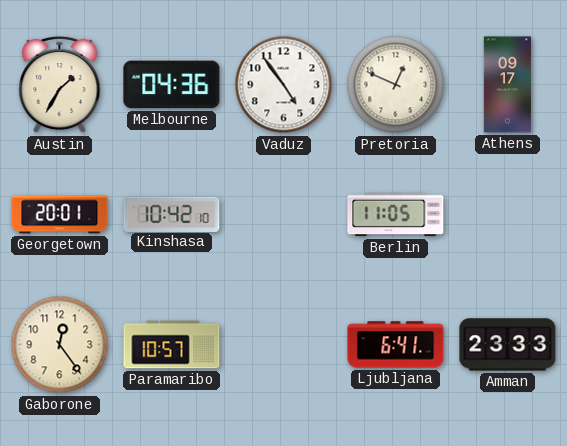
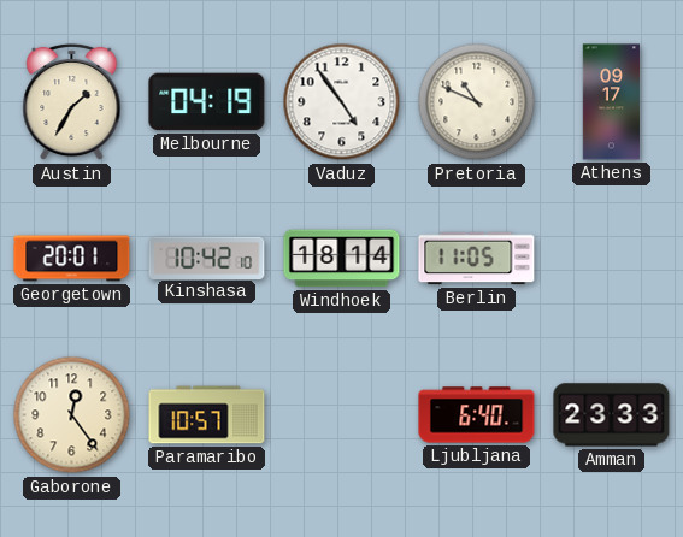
Melbourne: 04:36 -> 04:19 (207, 102)
Pretoria: 12:49 -> 10:49 (477, 102)
Windhoek: none -> 18:14 (342, 259)
Ljubljana: 6:41 -> 6:40 (477, 415)
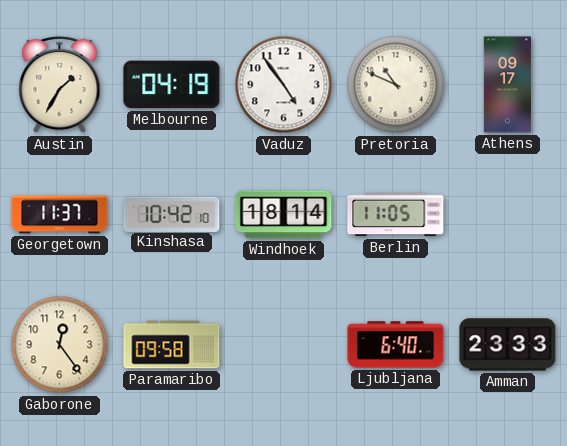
Georgetown: 20:01 -> 11:37 (60, 215)
Paramaribo: 10:57 -> 09:58 (172, 345)
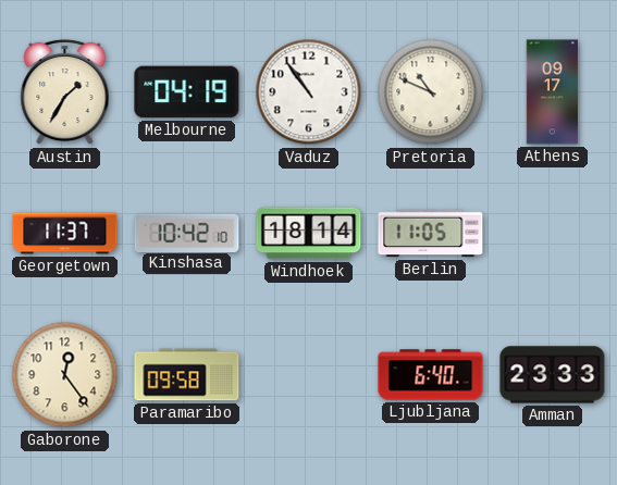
Vaduz: 4:54 -> 10:54 (309, 92)
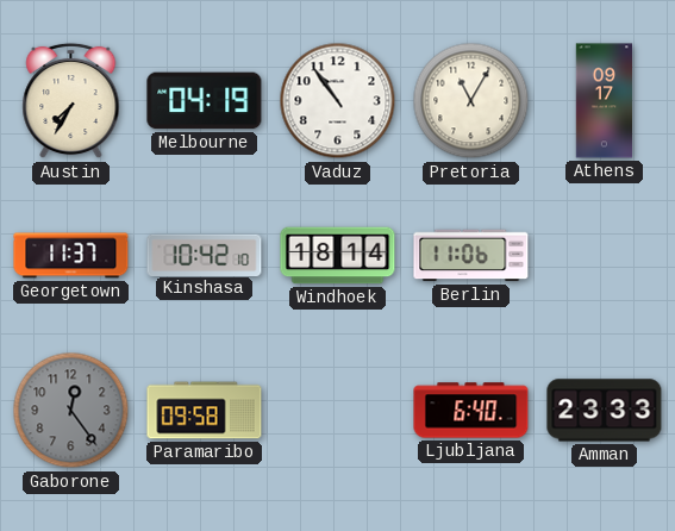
Austin: 1:35 -> 7:35 (71, 101)
Pretoria: 10:49 -> 11:05 (471, 101)
Berlin: 11:05 -> 11:06 (471, 256)
Gaborone dial: cream -> grey (71, 411)
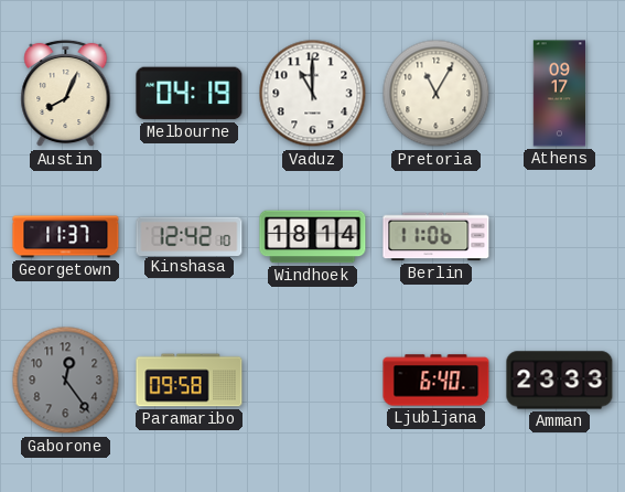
Austin: 7:35 -> 8:04 (66, 94)
Vaduz: 10:54 -> 11:00 (313, 94)
Kinshasa: 10:42 -> 12:42 (190, 236)
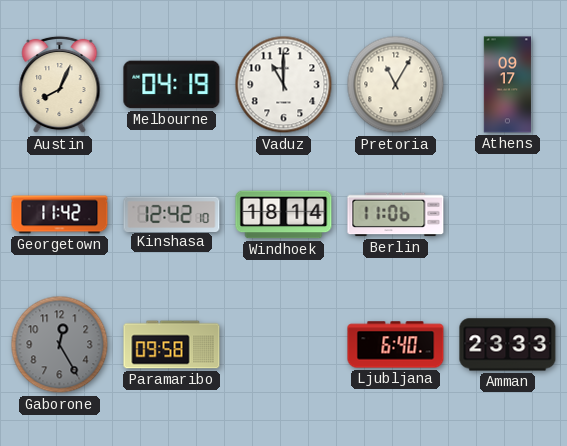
Georgetown: 11:37 -> 11:42 (60, 215)
Gaborone: 12:24 -> 12:25 (60, 345)
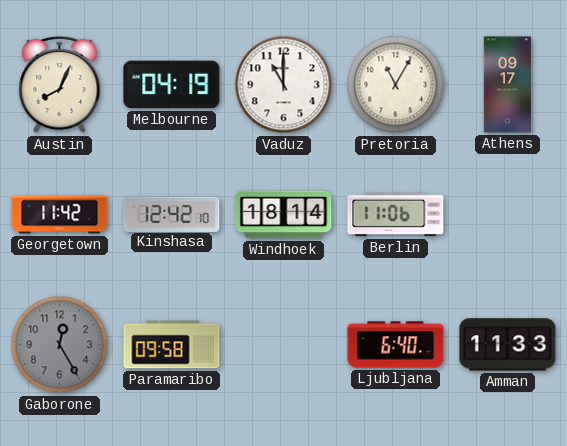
Amman: 23:33 -> 11:33 (508, 345)
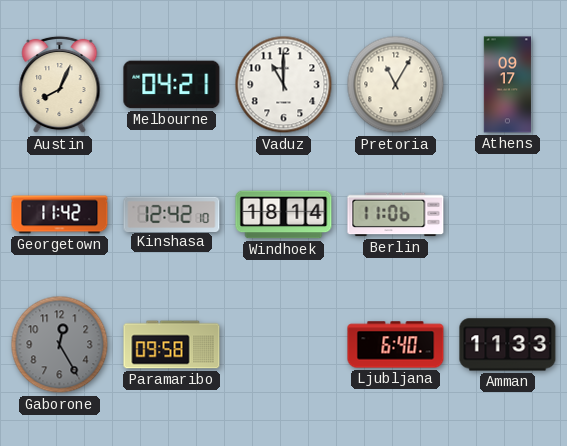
Melbourne: 04:19 -> 04:21 (172, 85)
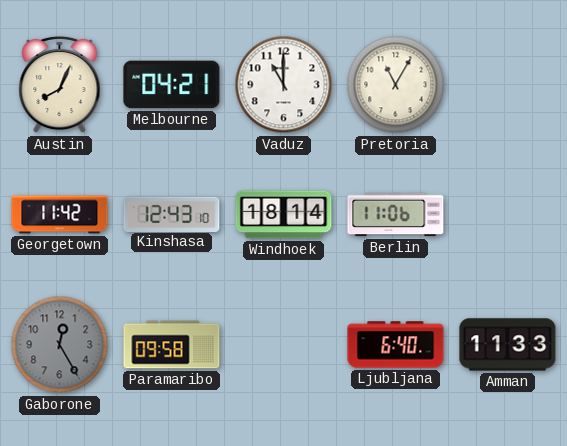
Athens: 09:17 -> none (508, 85)
Kinshasa: 12:42 -> 12:43 (172, 214)
